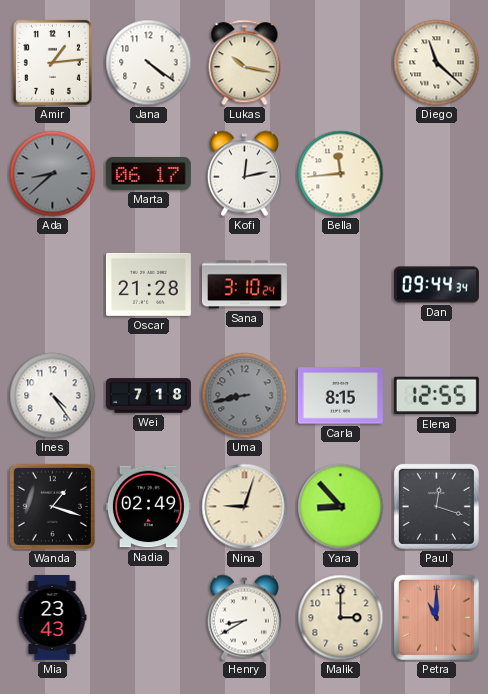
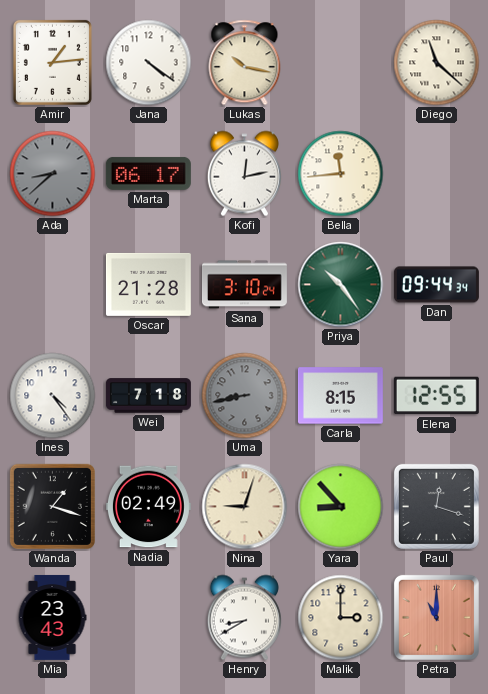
Priya: none -> 10:24 (341, 285)
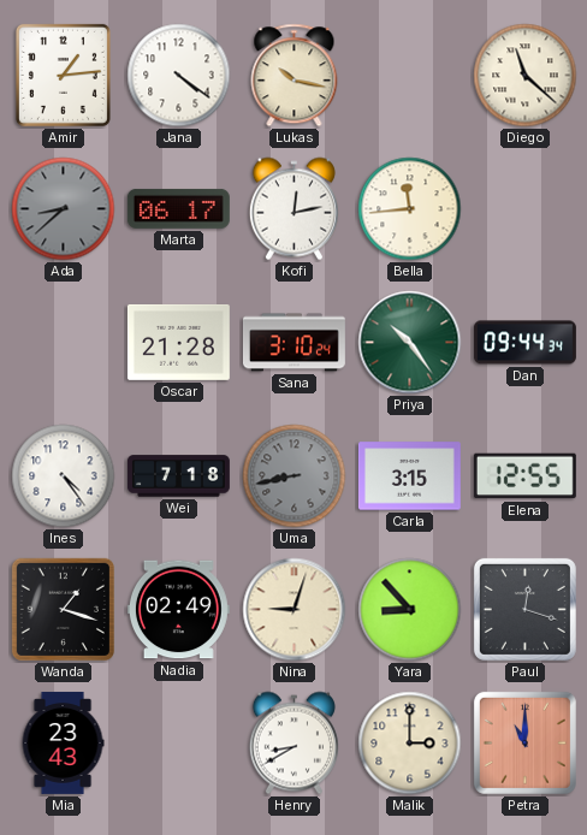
Carla: 8:15 -> 3:15 (409, 476)
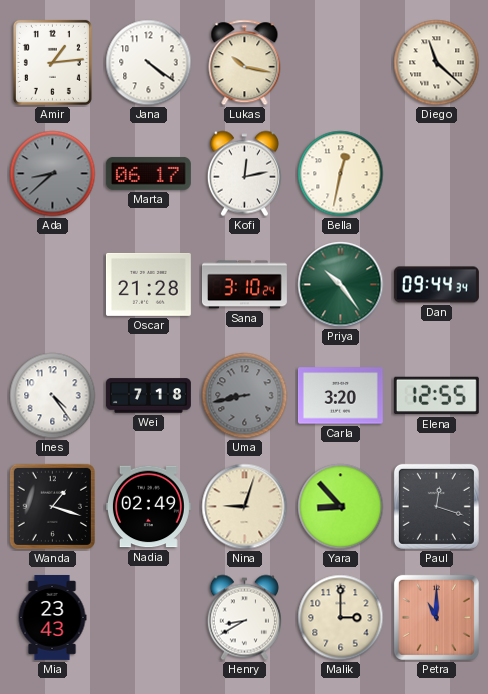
Bella: 11:44 -> 12:32 (341, 174)
Carla: 3:15 -> 3:20 (340, 396)
